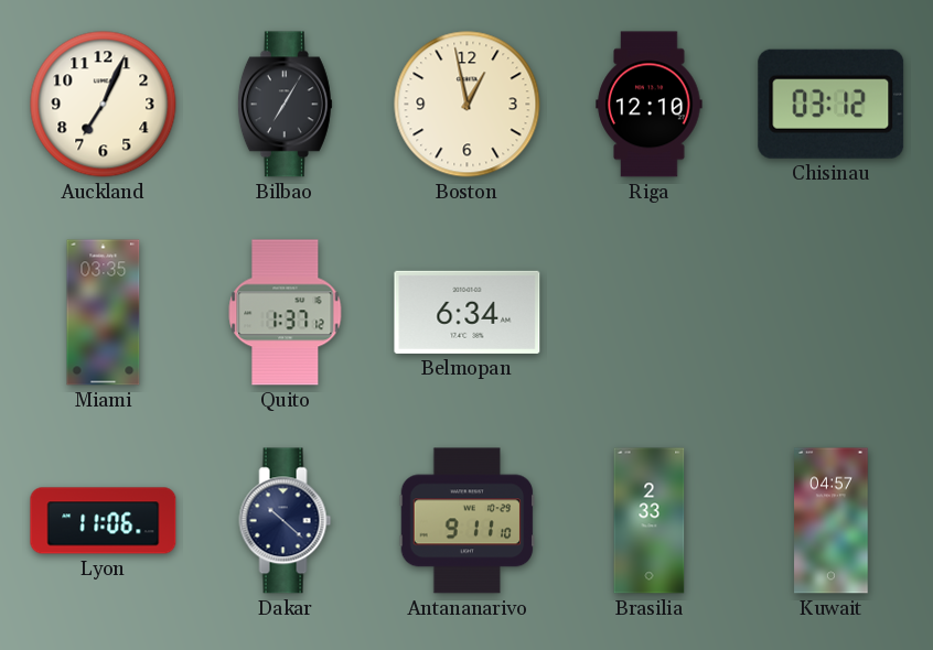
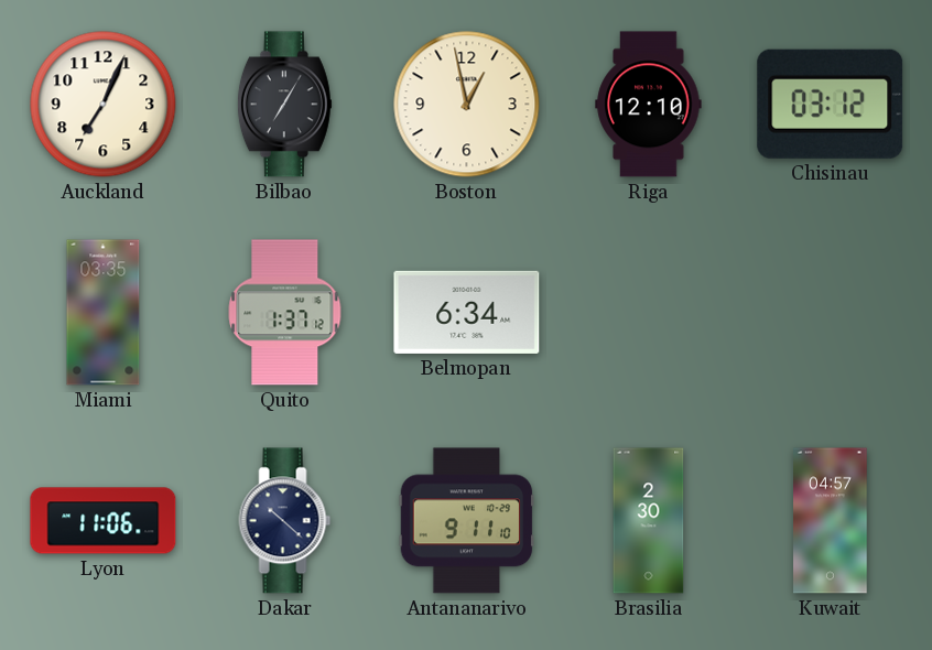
Brasilia: 2:33 -> 2:30 (649, 521)
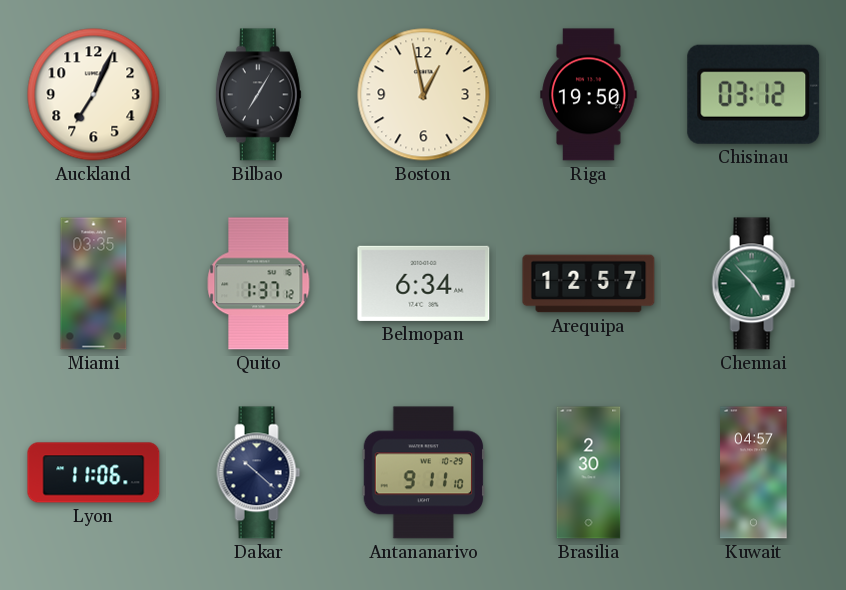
Riga: 12:10 -> 19:50 (589, 95)
Arequipa: none -> 12:57 (589, 284)
Chennai: none -> 4:53 (754, 284)
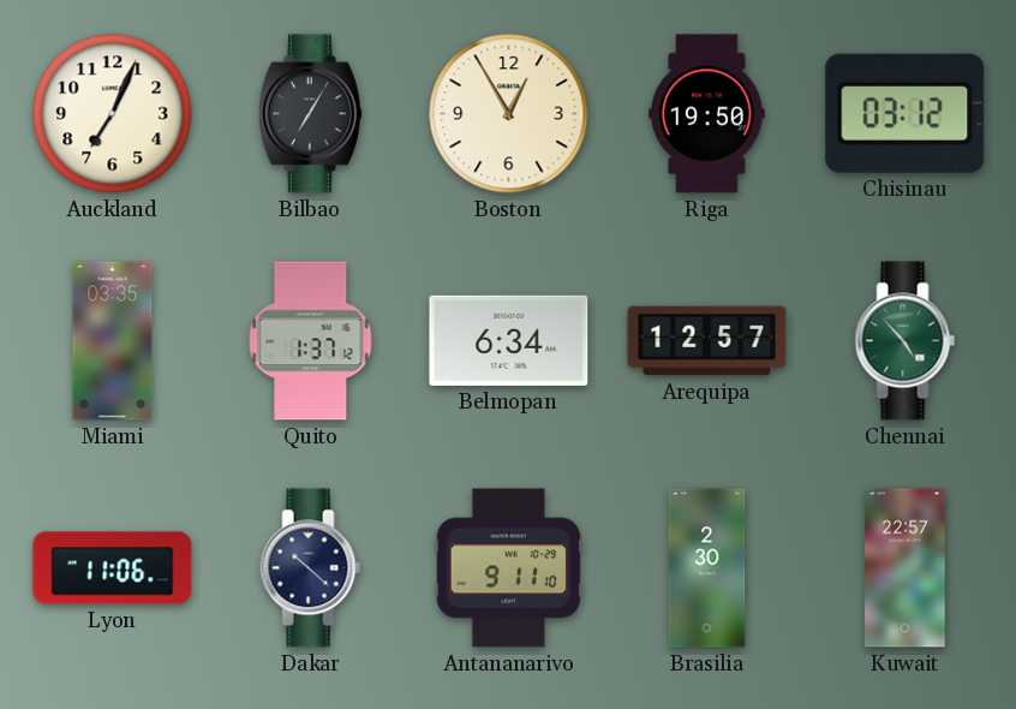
Boston: 12:58 -> 12:55 (509, 114)
Kuwait: 04:57 -> 22:57 (906, 568)
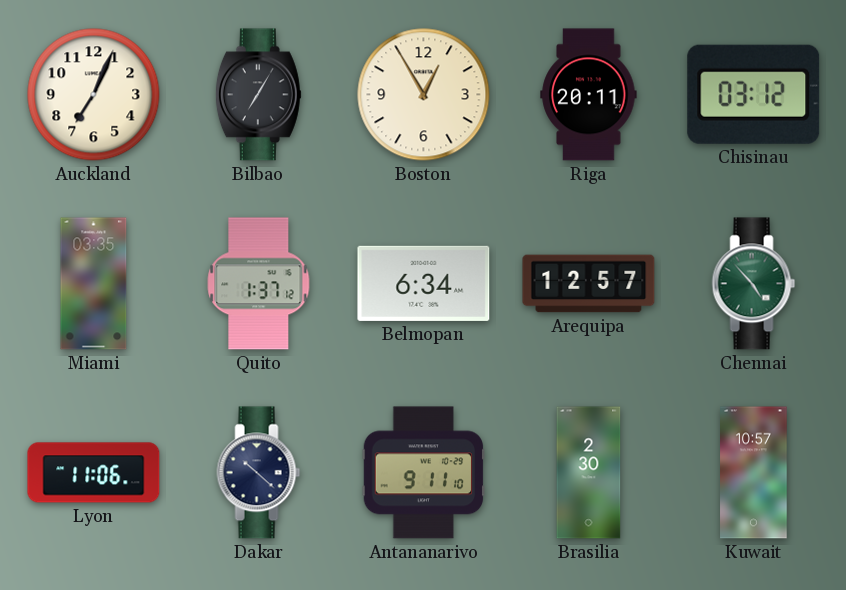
Riga: 19:50 -> 20:11 (589, 95)
Kuwait: 22:57 -> 10:57 (754, 473)
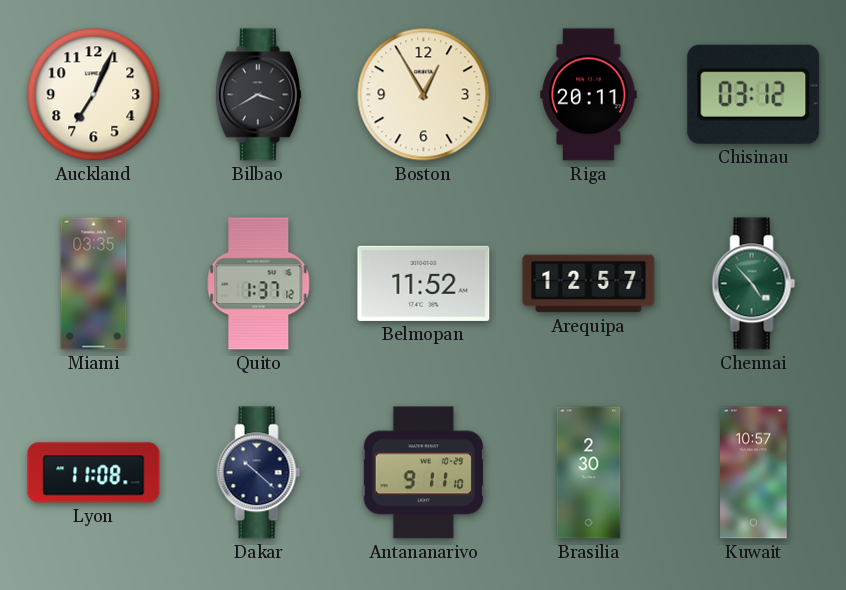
Bilbao: 7:05 -> 3:40 (258, 95)
Belmopan: 6:34 -> 11:52 (424, 283)
Lyon: 11:06 -> 11:08 (94, 473)
